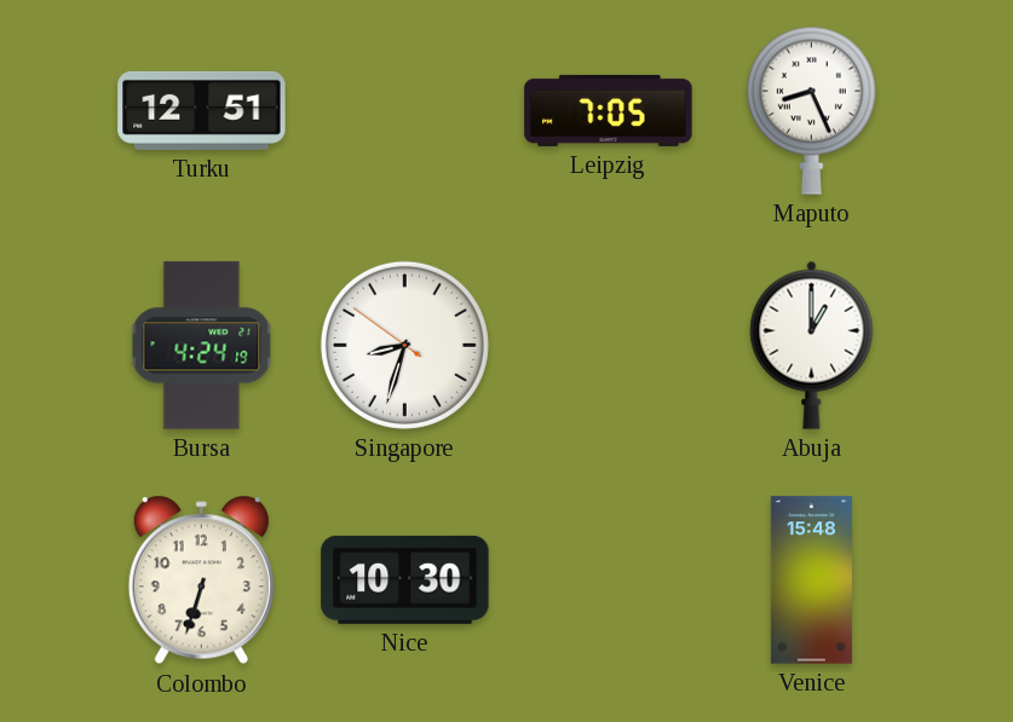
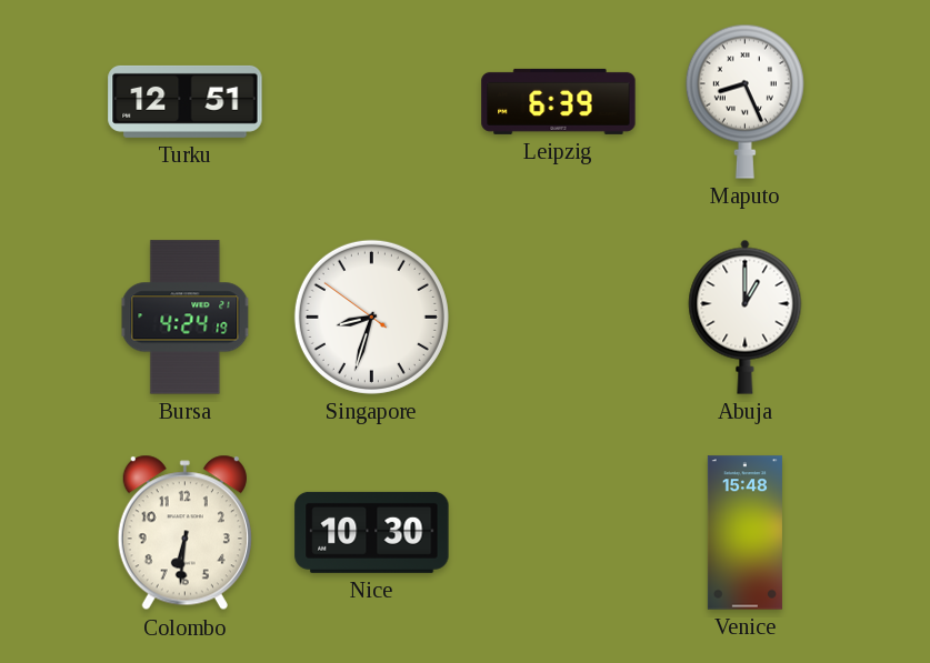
Leipzig: 7:05 -> 6:39 (559, 101)
Colombo: 6:33 -> 6:31 (184, 533)
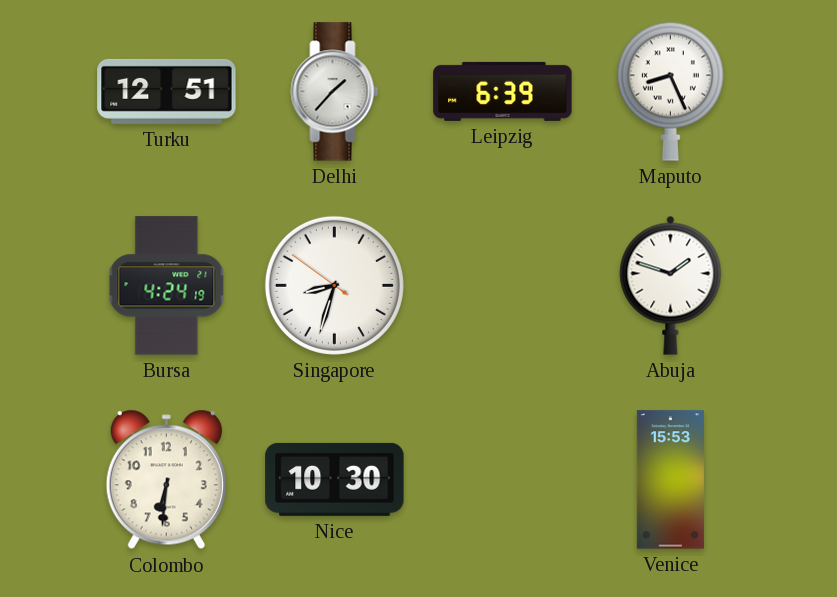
Delhi: none -> 1:37 (335, 92)
Abuja: 1:00 -> 1:48 (671, 285)
Venice: 15:48 -> 15:53 (670, 480)
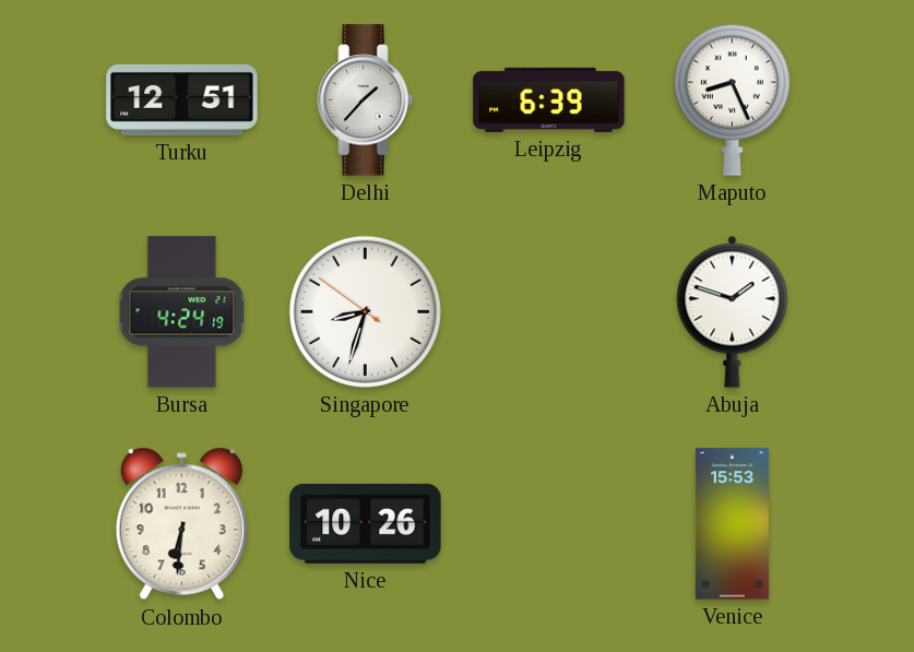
Nice: 10:30 -> 10:26 (366, 523)
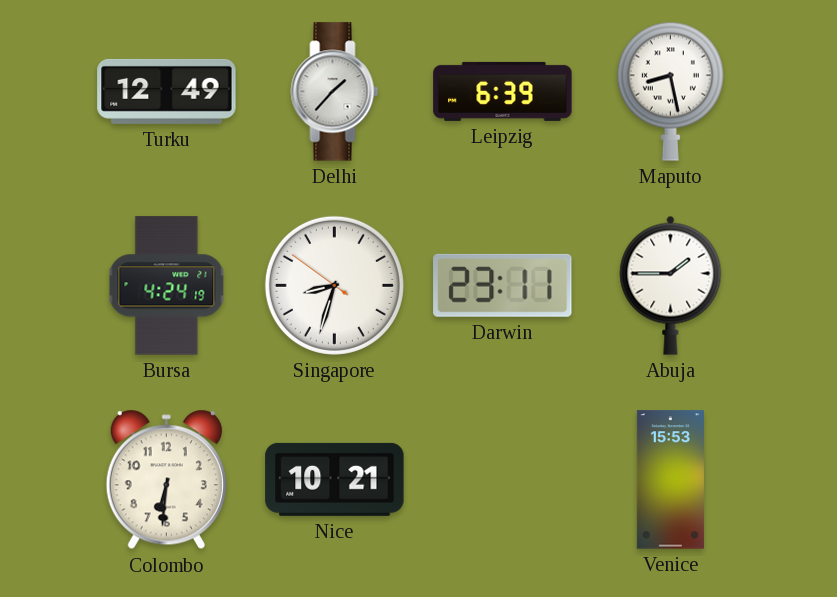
Turku: 12:51 -> 12:49 (167, 91)
Maputo: 8:26 -> 8:28 (670, 91)
Darwin: none -> 23:11 (503, 285)
Abuja: 1:48 -> 1:45 (671, 285)
Nice: 10:26 -> 10:21 (335, 479)
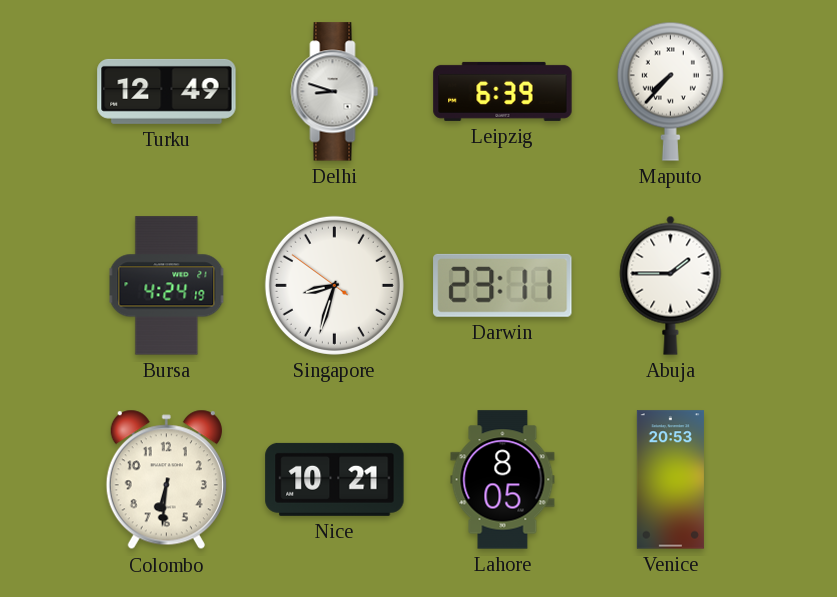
Delhi: 1:37 -> 8:48 (335, 92)
Maputo: 8:28 -> 7:37 (670, 91)
Lahore: none -> 8:05 (503, 480)
Venice: 15:53 -> 20:53 (670, 480)
